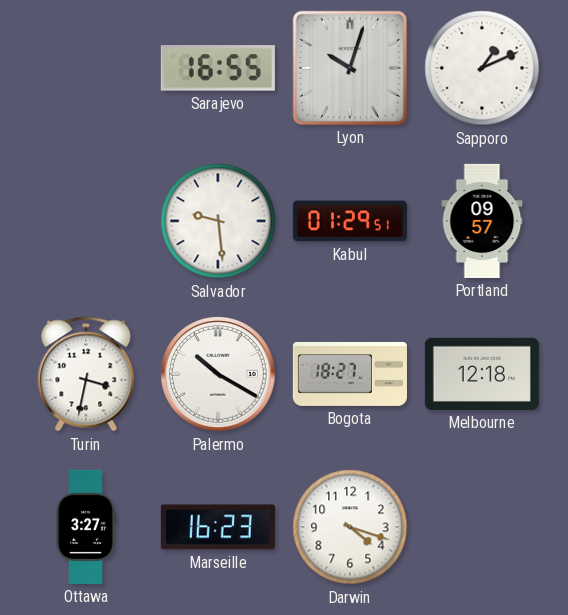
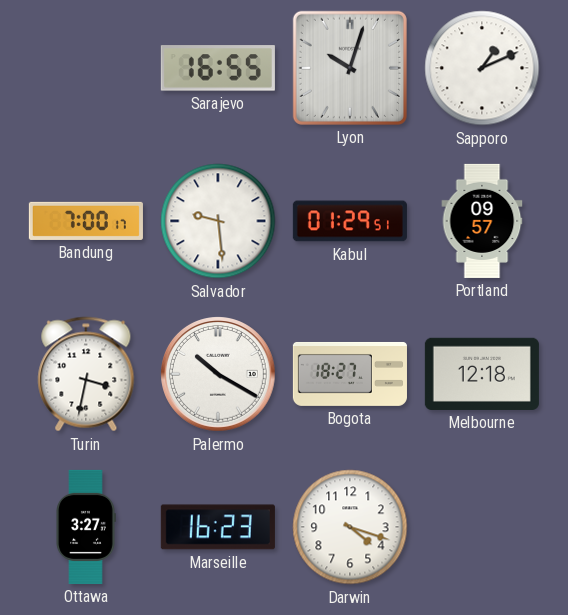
Bandung: none -> 7:00 (86, 221)
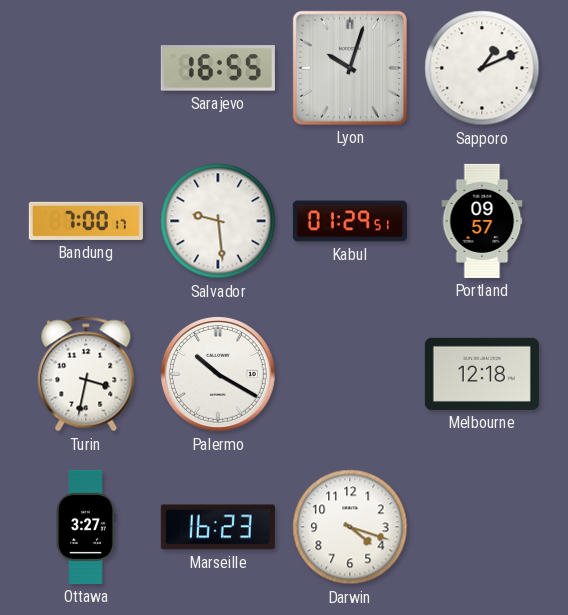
Bogota: 18:27 -> none (350, 374)
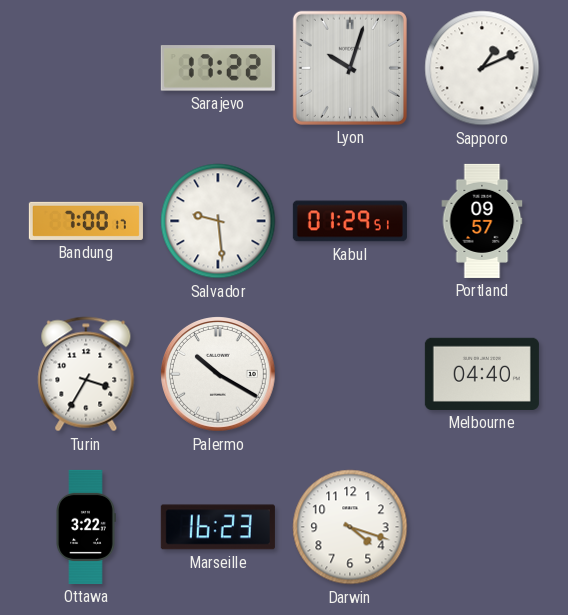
Sarajevo: 16:55 -> 17:22 (218, 68)
Turin: 3:32 -> 3:35 (86, 374)
Melbourne: 12:18 -> 04:40 (482, 374)
Ottawa: 3:27 -> 3:22 (86, 527)
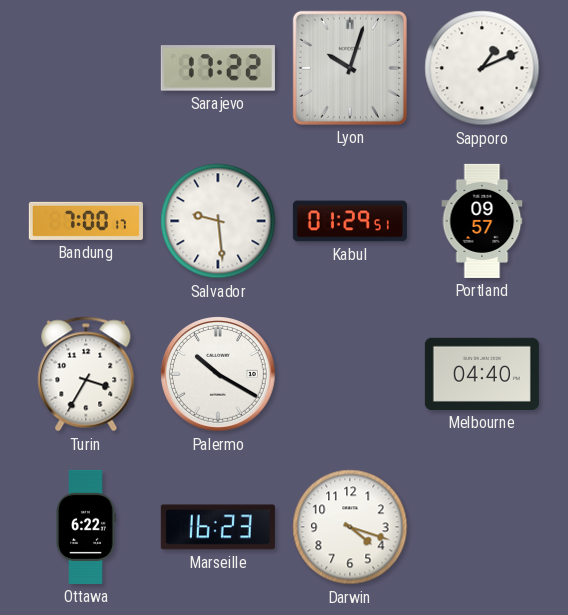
Ottawa: 3:22 -> 6:22 (86, 527)
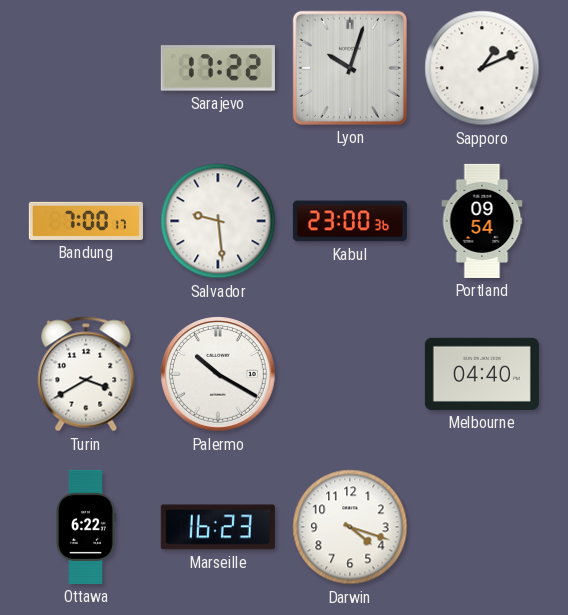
Kabul: 01:29 -> 23:00 (350, 221)
Portland: 09:57 -> 09:54 (482, 221)
Turin: 3:35 -> 3:40 (86, 374)
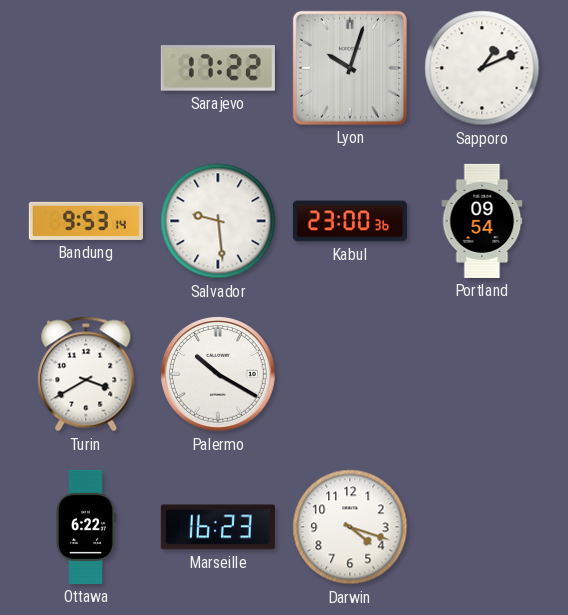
Bandung: 7:00 -> 9:53 (86, 221)
Melbourne: 04:40 -> none (482, 374)
